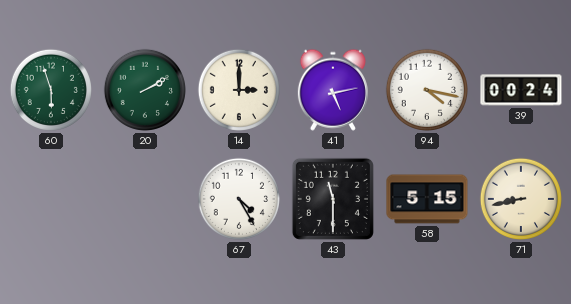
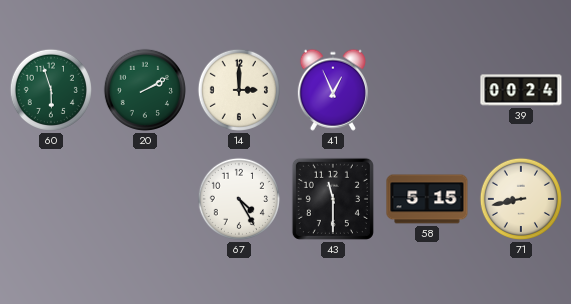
41: 5:13 -> 12:56 (333, 90)
94: 4:17 -> none (427, 90)
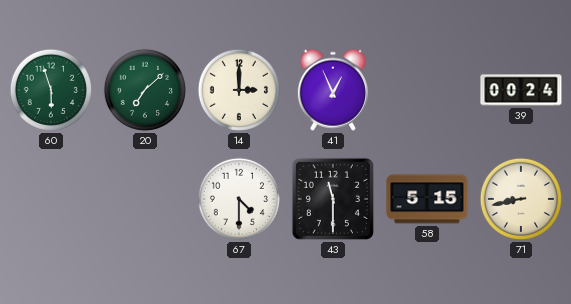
20: 2:10 -> 7:08 (145, 90)
67: 4:25 -> 4:30 (239, 199)
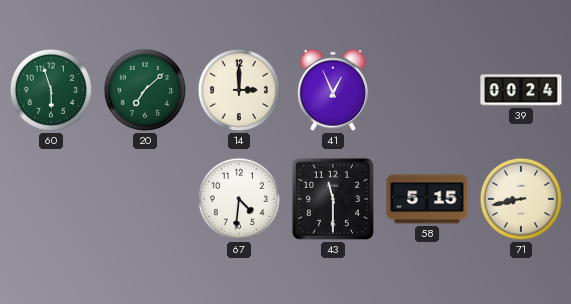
67: 4:30 -> 4:31 (239, 199)
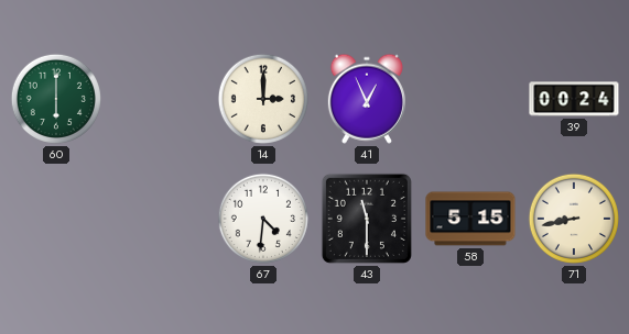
60: 5:57 -> 6:00 (56, 99)
20: 7:08 -> none (145, 90)
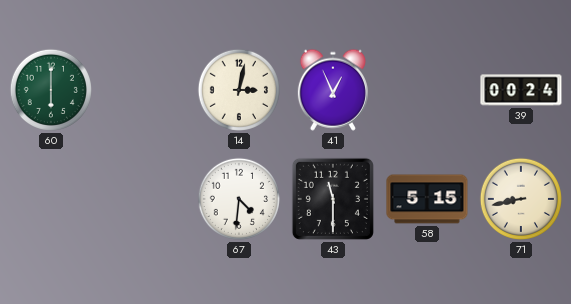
14: 3:00 -> 3:02 (239, 90)
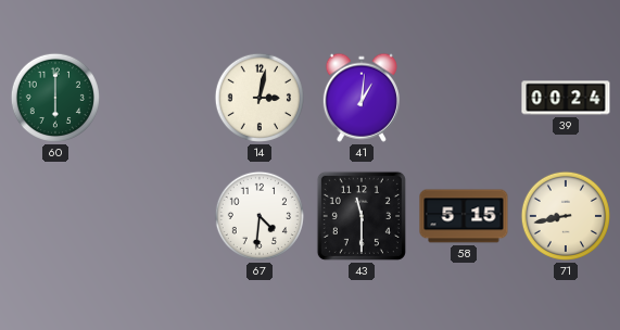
41: 12:56 -> 1:01 (362, 98)
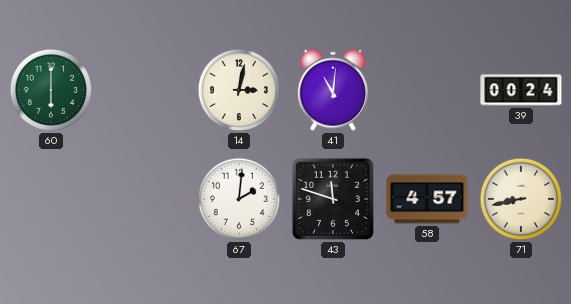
41: 1:01 -> 11:01 (333, 90)
67: 4:31 -> 2:01 (239, 199)
43: 11:30 -> 11:48 (333, 199)
58: 5:15 -> 4:57 (427, 199)
